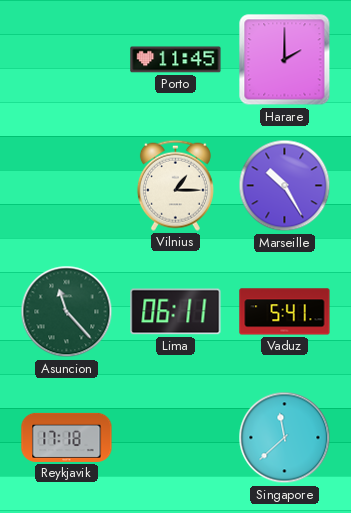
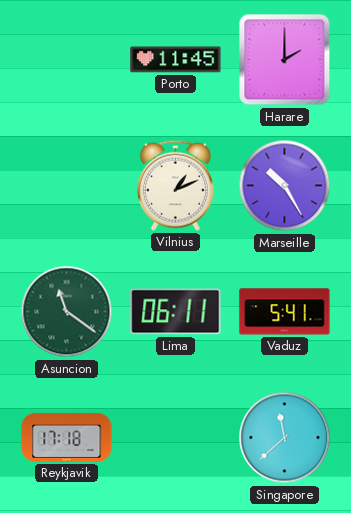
Vilnius: 1:15 -> 1:11 (175, 185)
Asuncion: 11:23 -> 11:21 (67, 312)
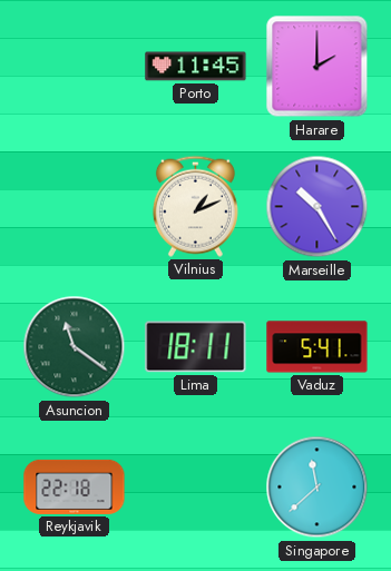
Lima: 06:11 -> 18:11 (196, 347)
Reykjavik: 17:18 -> 22:18 (75, 486)
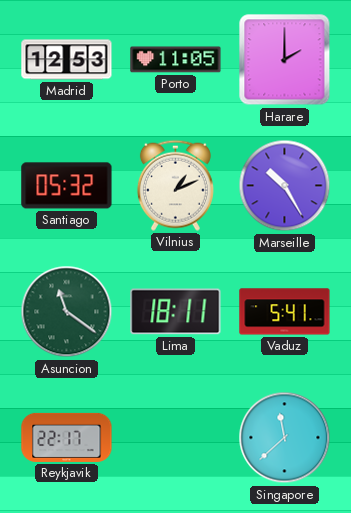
Madrid: none -> 12:53 (67, 60)
Porto: 11:45 -> 11:05 (176, 60)
Santiago: none -> 05:32 (67, 186)
Reykjavik: 22:18 -> 22:17 (67, 437)
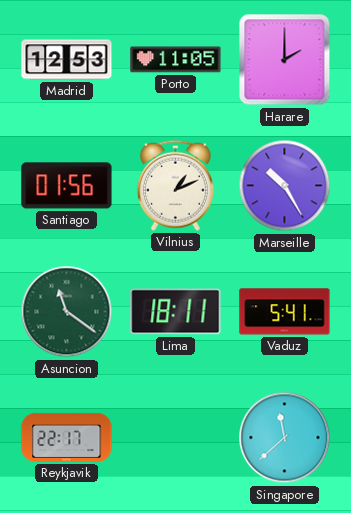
Santiago: 05:32 -> 01:56 (67, 186)
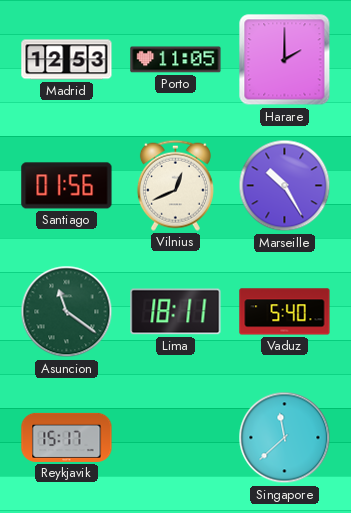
Vilnius: 1:11 -> 12:41 (175, 185)
Vaduz: 5:41 -> 5:40 (285, 312)
Reykjavik: 22:17 -> 15:17 (67, 437)
